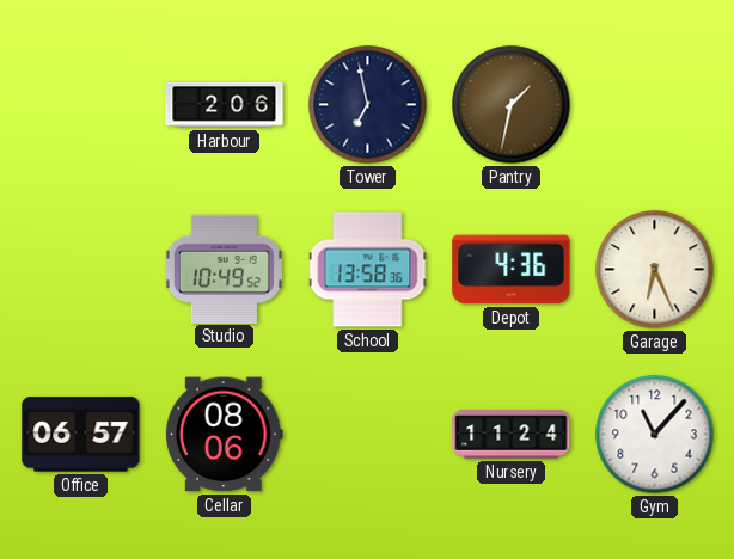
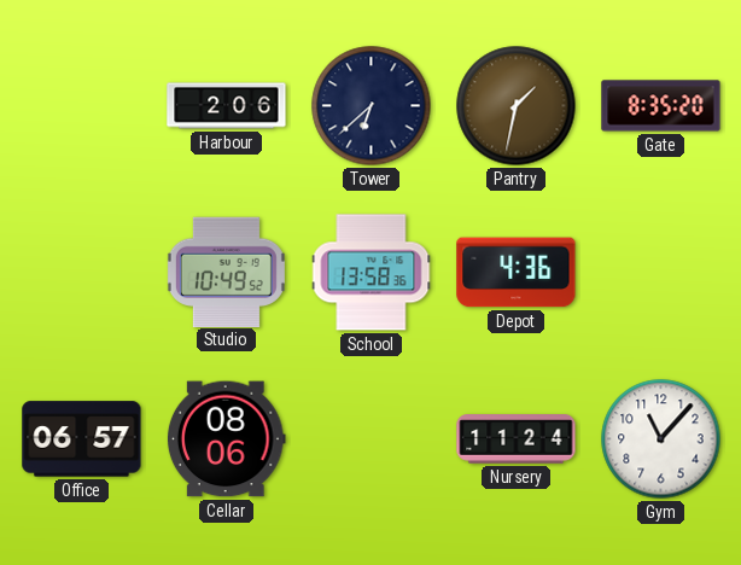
Tower: 6:58 -> 6:38 (372, 106)
Gate: none -> 8:35 (661, 106)
Garage: 6:26 -> none (655, 270)
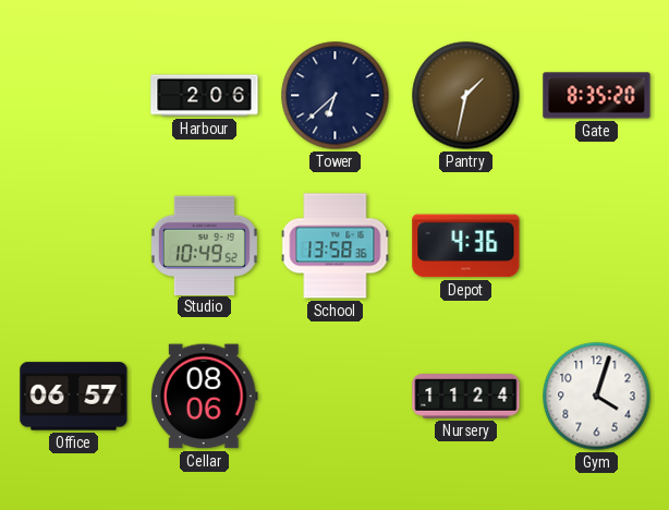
Gym: 11:07 -> 4:03 (597, 397)
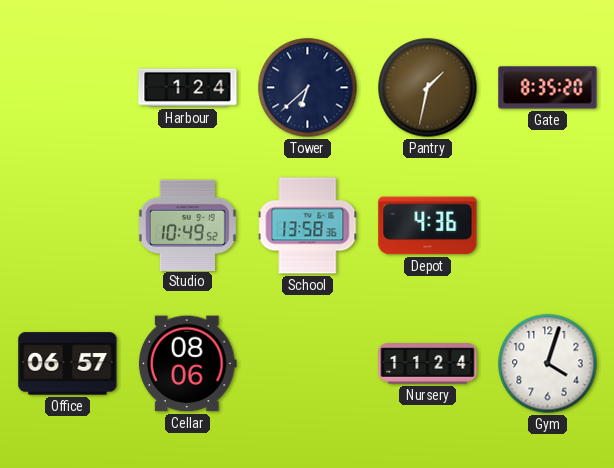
Harbour: 2:06 -> 1:24 (188, 88)
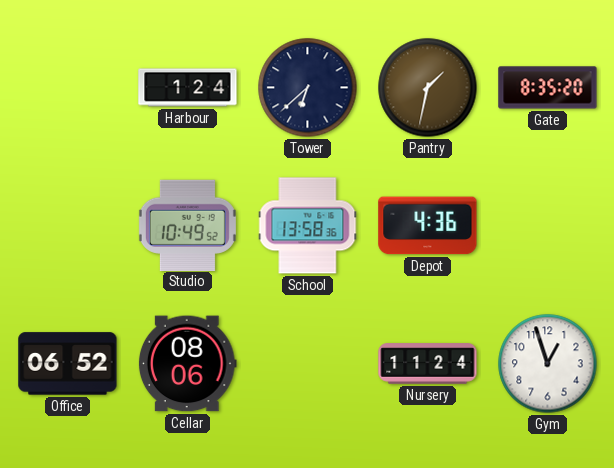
Office: 06:57 -> 06:52 (68, 364)
Gym: 4:03 -> 12:57 (548, 364)
